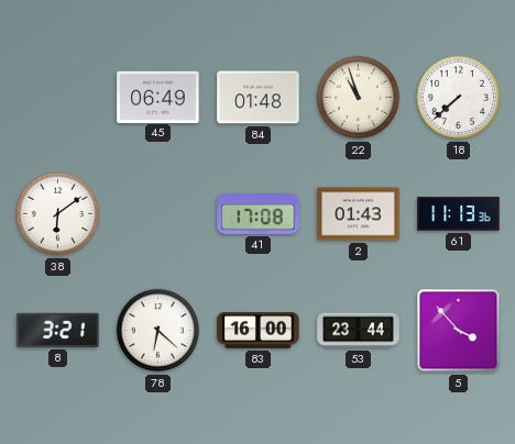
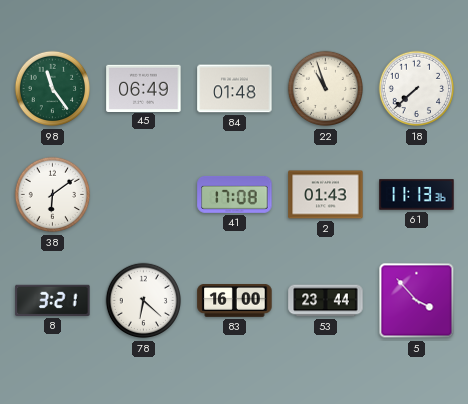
98: none -> 11:24 (53, 89)
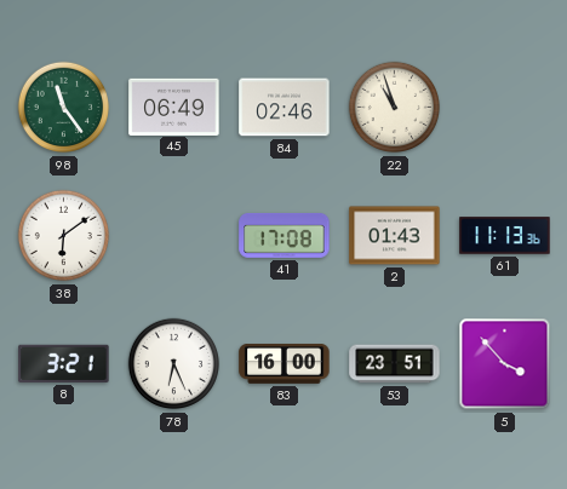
84: 01:48 -> 02:46 (285, 108)
18: 7:38 -> none (417, 89)
78: 6:22 -> 6:26 (174, 364)
53: 23:44 -> 23:51 (395, 364)
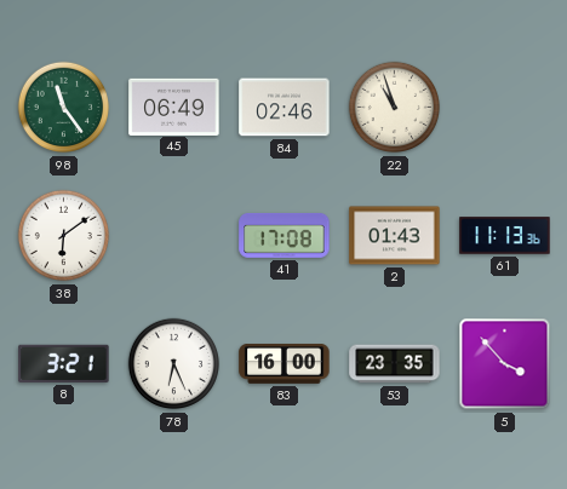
53: 23:51 -> 23:35 (395, 364)
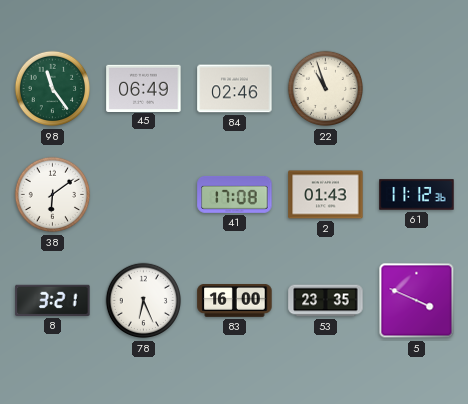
61: 11:13 -> 11:12 (417, 195)
5: 3:53 -> 3:49 (417, 301)
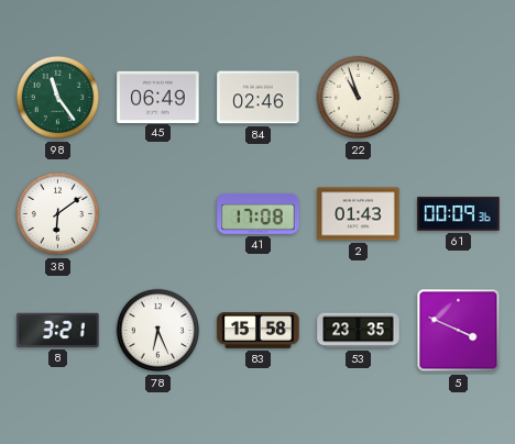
61: 11:12 -> 00:09 (459, 214)
83: 16:00 -> 15:58 (259, 331)
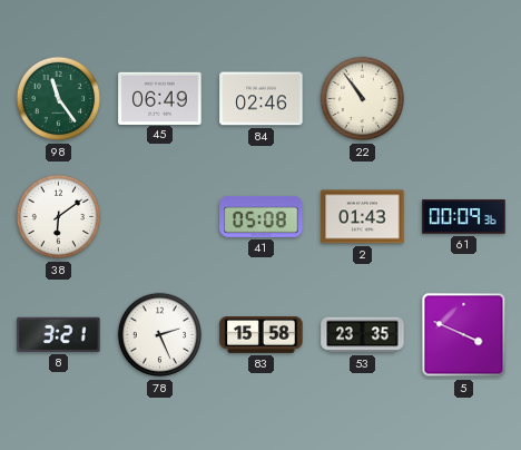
22: 10:57 -> 10:54 (363, 99)
41: 17:08 -> 05:08 (262, 216)
78: 6:26 -> 2:26 (160, 335)
